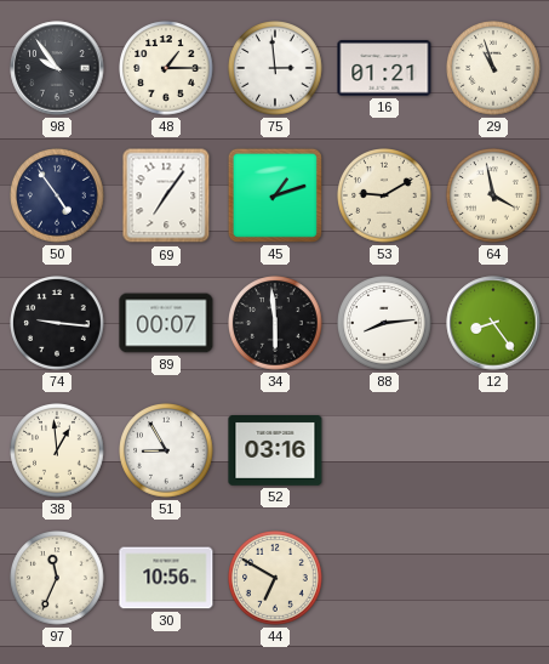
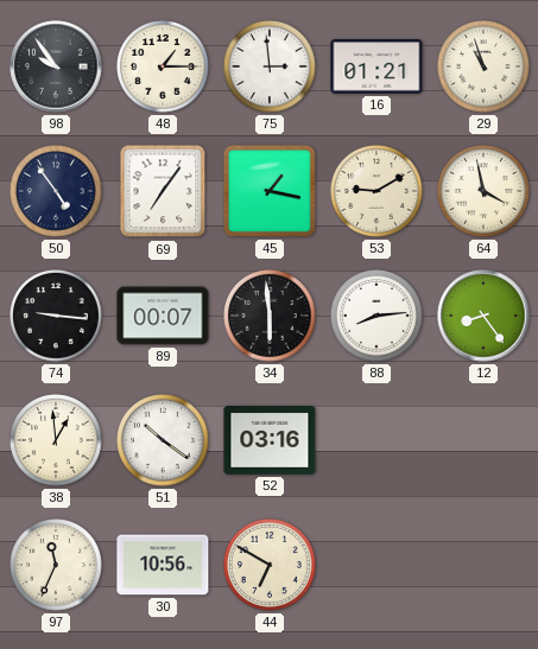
45: 1:12 -> 1:17 (270, 191)
51: 8:55 -> 10:21 (163, 440)
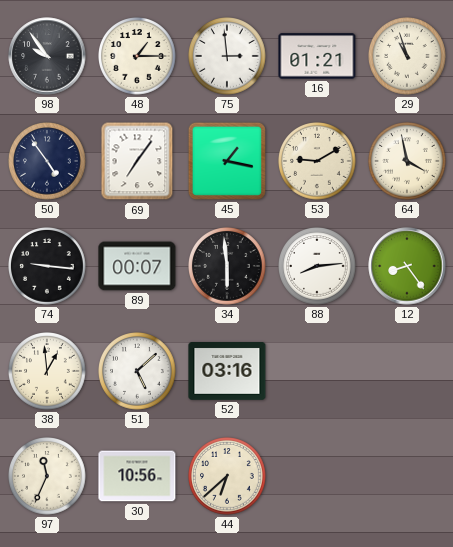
51: 10:21 -> 5:08 (137, 371)
44: 6:50 -> 6:38 (227, 476)
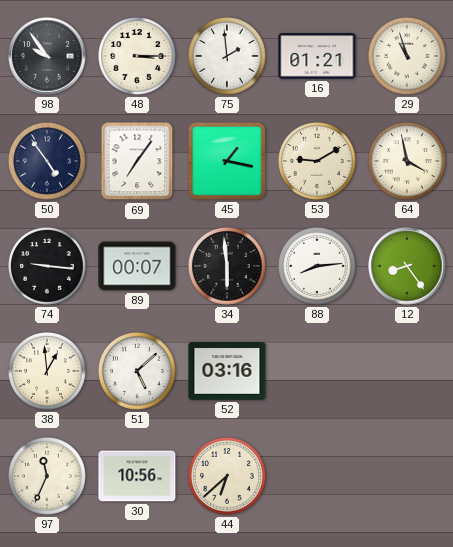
48: 1:15 -> 3:15 (137, 56)
75: 2:59 -> 1:59 (227, 56)
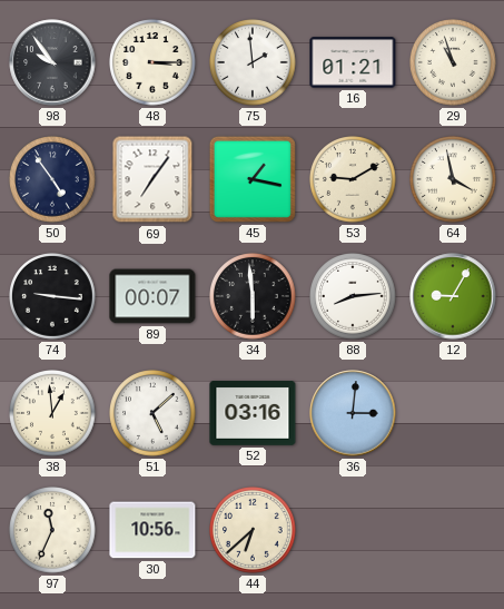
12: 8:24 -> 9:05 (453, 296)
36: none -> 3:01 (353, 413)
